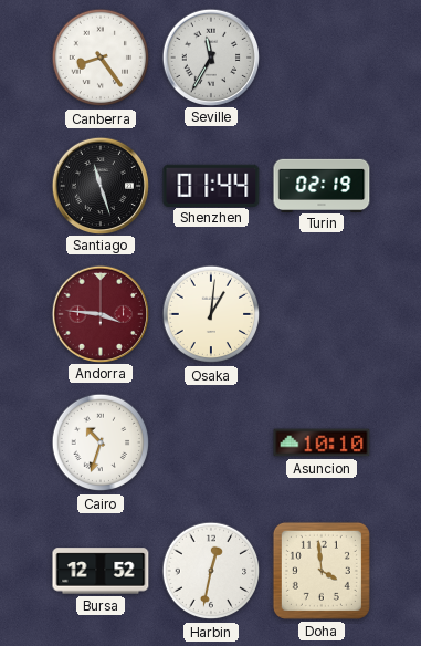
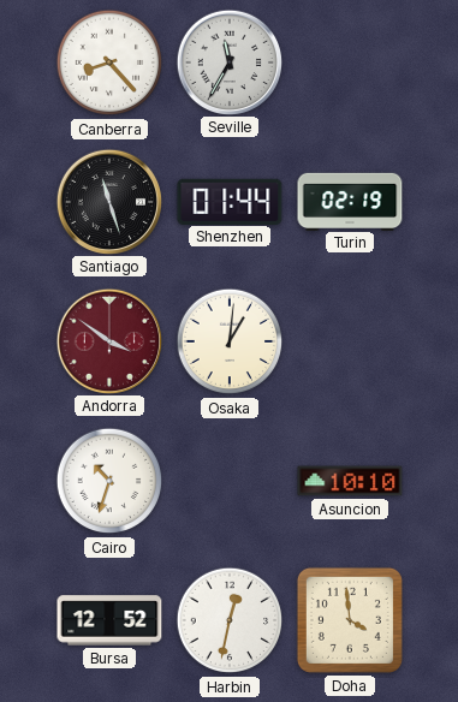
Canberra: 8:24 -> 8:23 (109, 63)
Andorra: 3:46 -> 3:51 (108, 340)
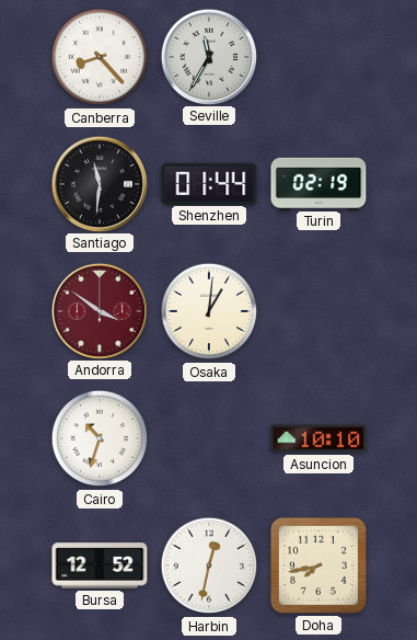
Santiago: 11:27 -> 11:31 (99, 183)
Doha: 3:59 -> 7:43 (318, 565)
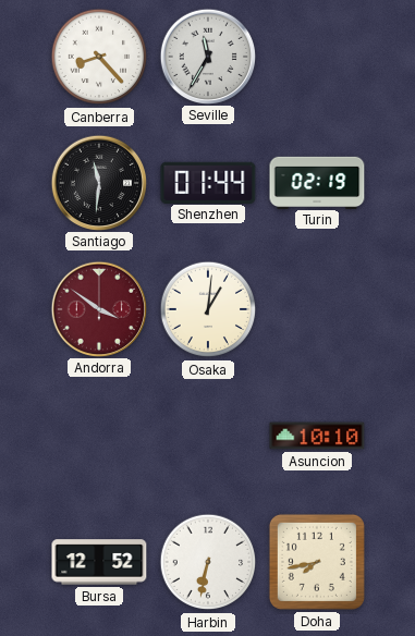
Cairo: 10:33 -> none (100, 438)
Harbin: 12:32 -> 6:32 (208, 562)
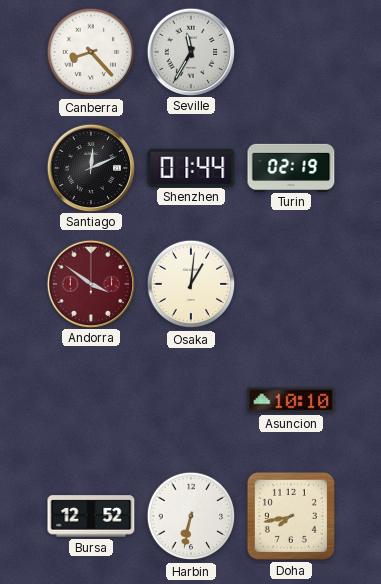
Santiago: 11:31 -> 12:11 (90, 167)
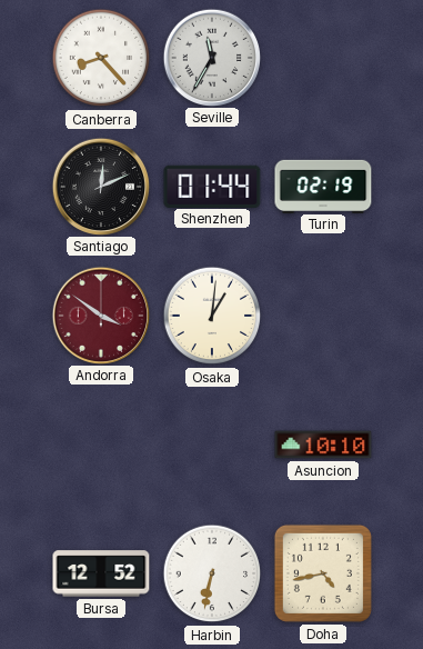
Doha: 7:43 -> 4:43 (323, 573)
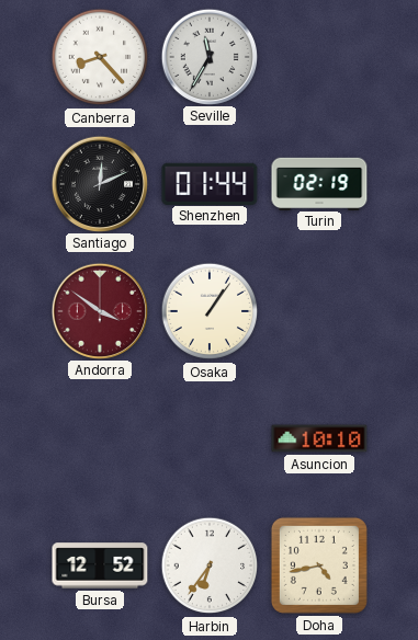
Osaka: 1:01 -> 1:06 (210, 311)
Harbin: 6:32 -> 6:36 (210, 565)
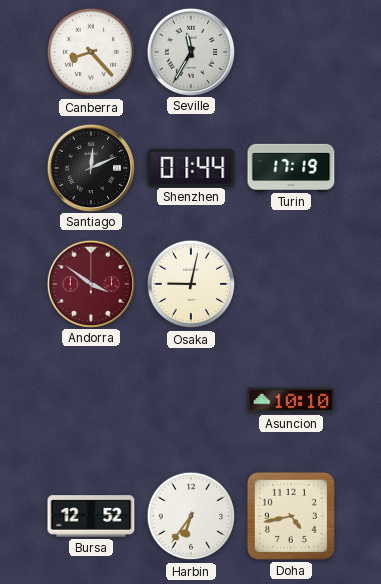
Turin: 02:19 -> 17:19 (291, 167)
Osaka: 1:06 -> 9:02 (191, 284)
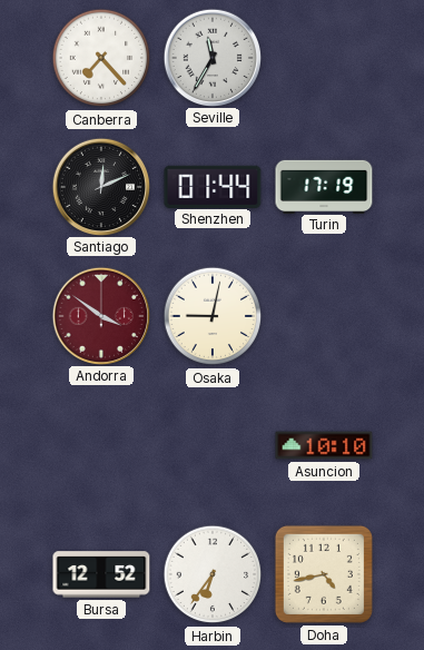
Canberra: 8:23 -> 7:23 (101, 58)
